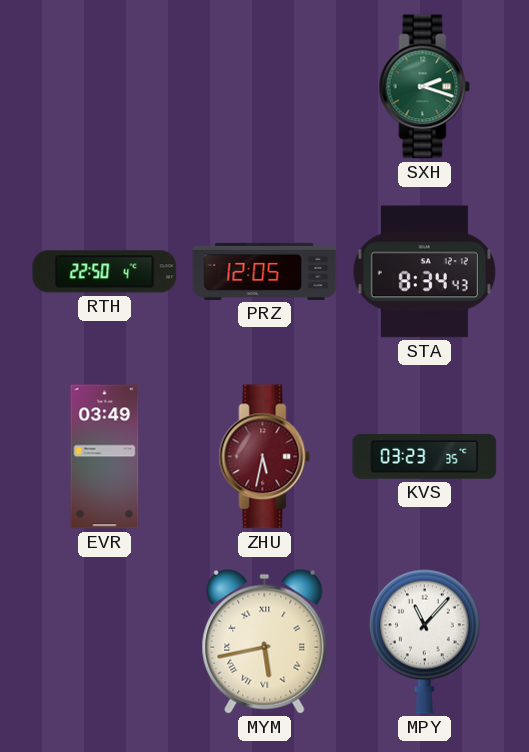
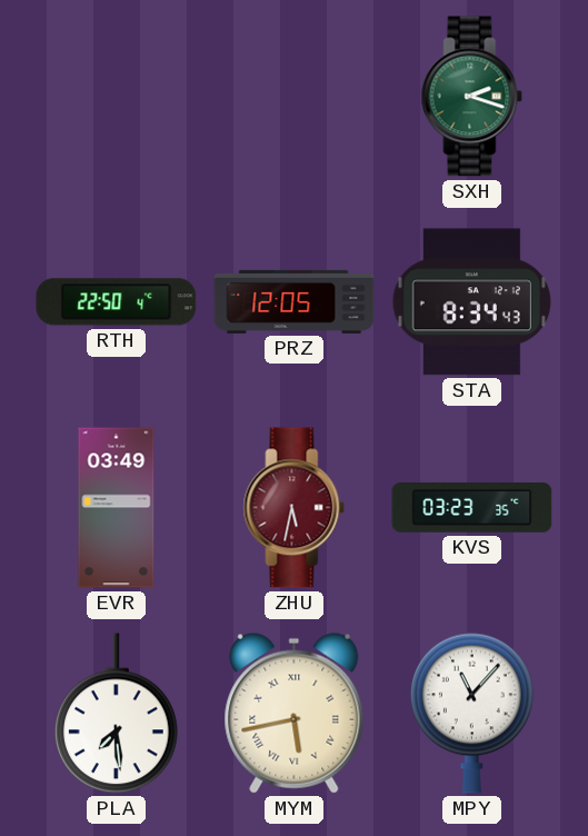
PLA: none -> 7:29 (116, 714)
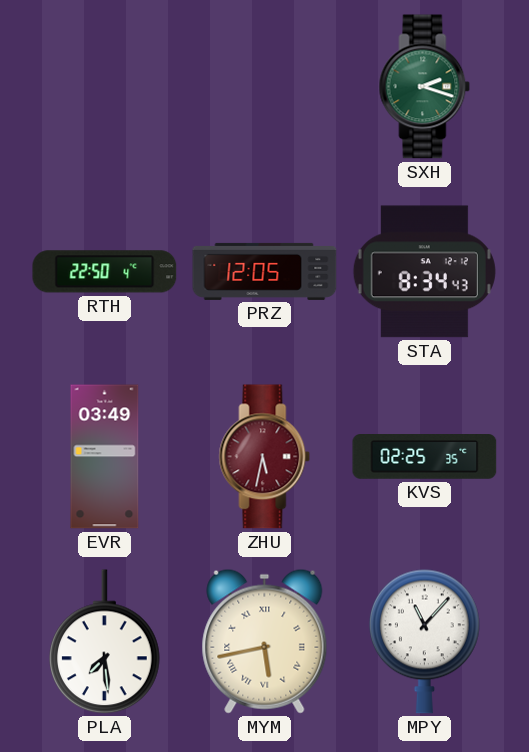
KVS: 03:23 -> 02:25 (425, 457)
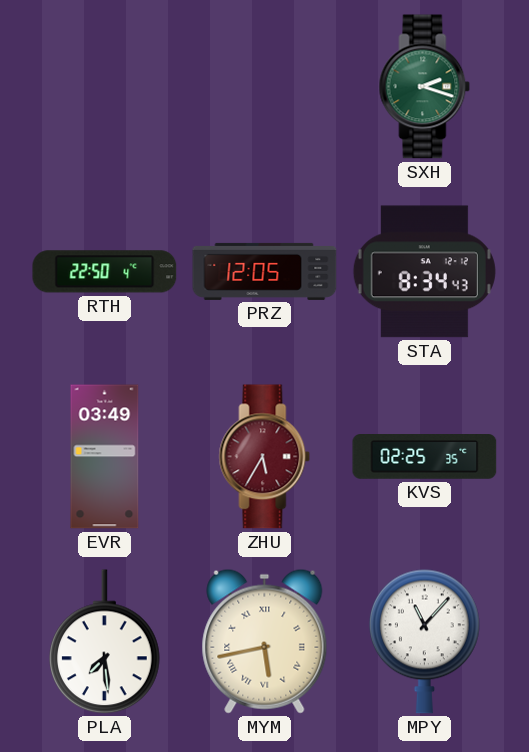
ZHU: 5:32 -> 5:35 (265, 457)
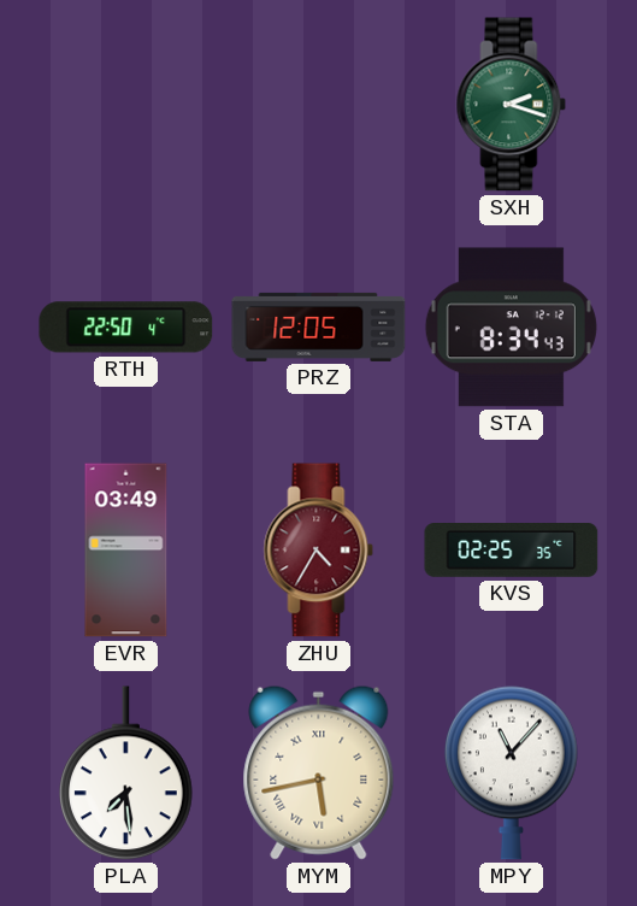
ZHU: 5:35 -> 4:35 (319, 551)
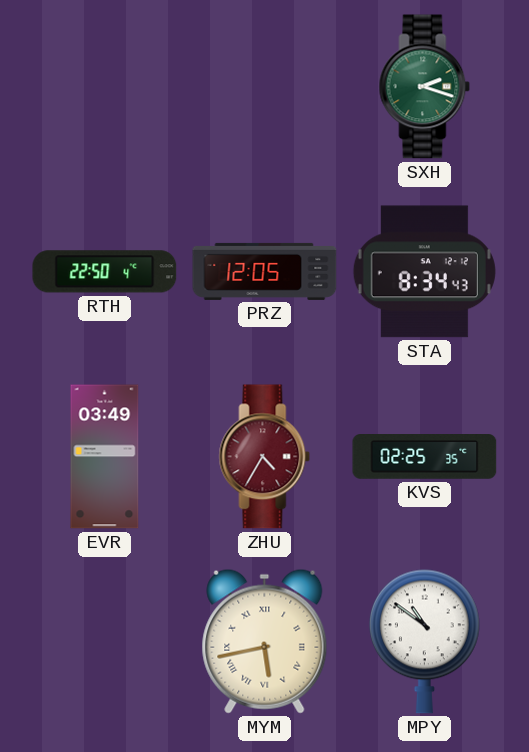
PLA: 7:29 -> none (125, 773)
MPY: 11:07 -> 10:51 (424, 641)
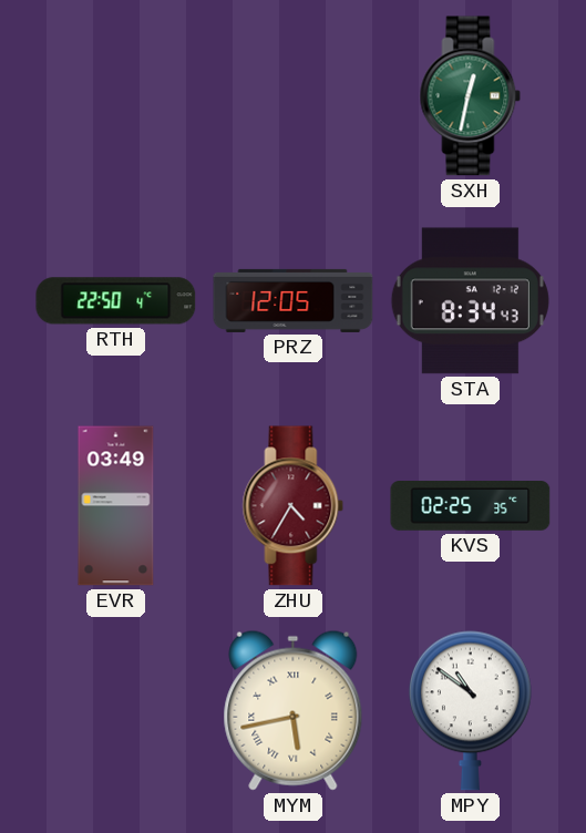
SXH: 2:18 -> 12:32 (471, 96)
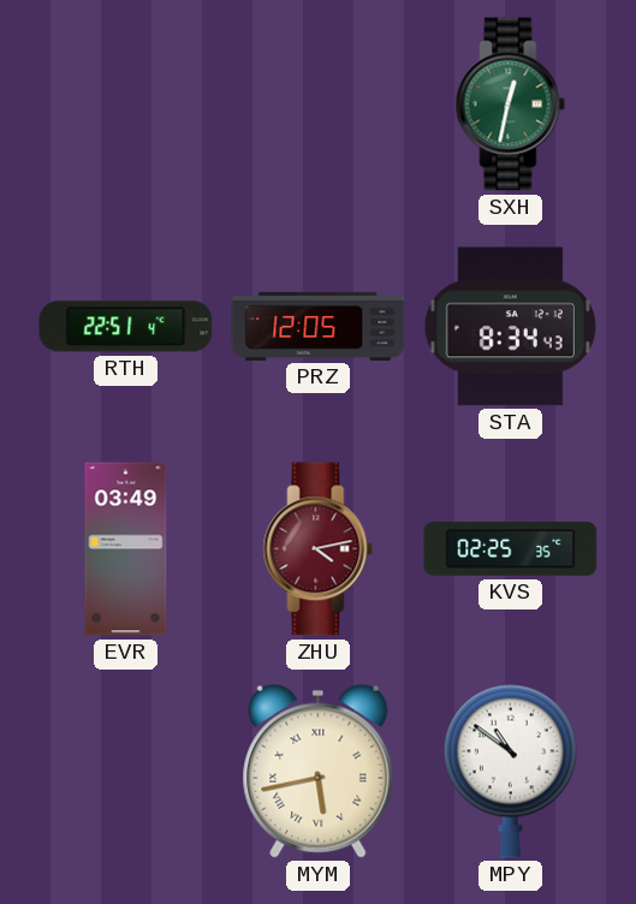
RTH: 22:50 -> 22:51 (126, 327)
ZHU: 4:35 -> 4:13 (319, 549)
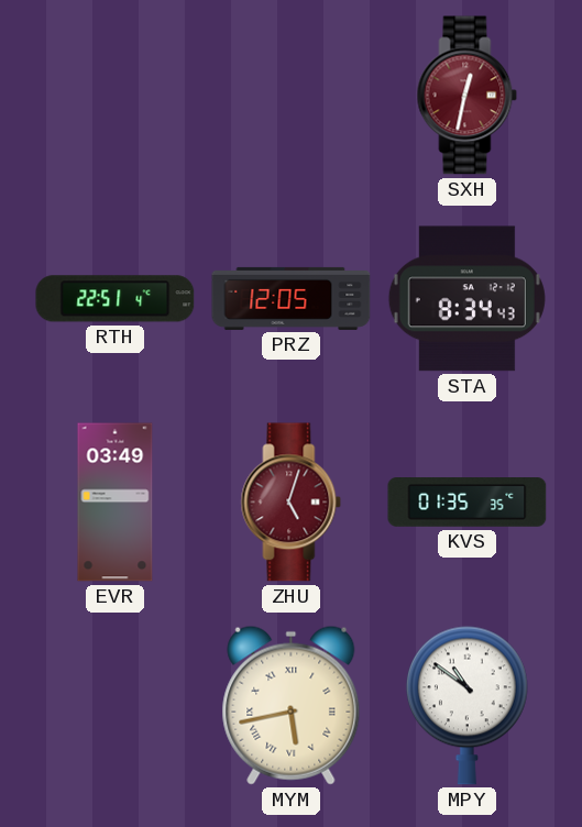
SXH dial: green -> burgundy (468, 96)
ZHU: 4:13 -> 5:03 (292, 503)
KVS: 02:25 -> 01:35 (468, 503)
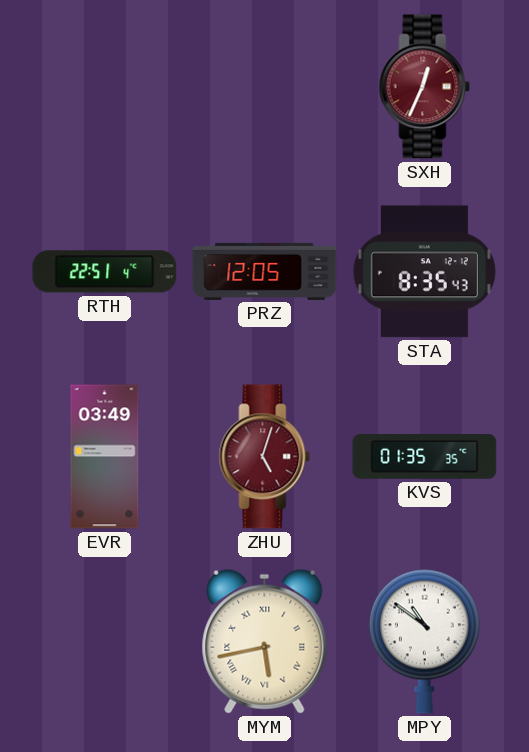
SXH: 12:32 -> 12:34 (425, 87)
STA: 8:34 -> 8:35 (424, 272)
